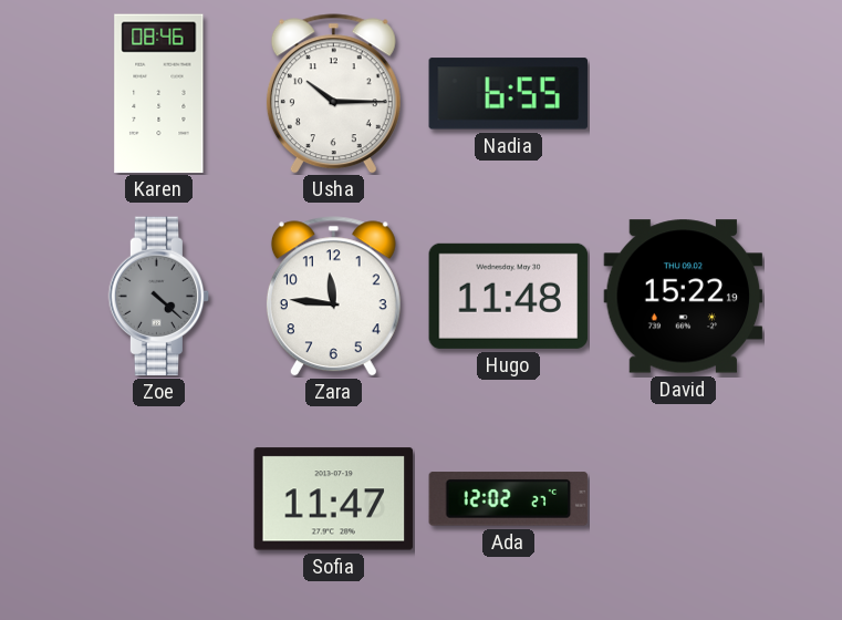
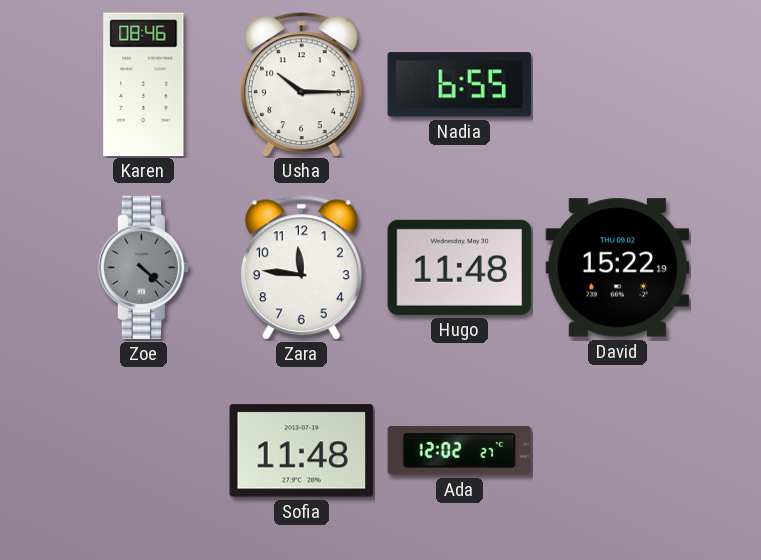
Sofia: 11:47 -> 11:48 (302, 451)
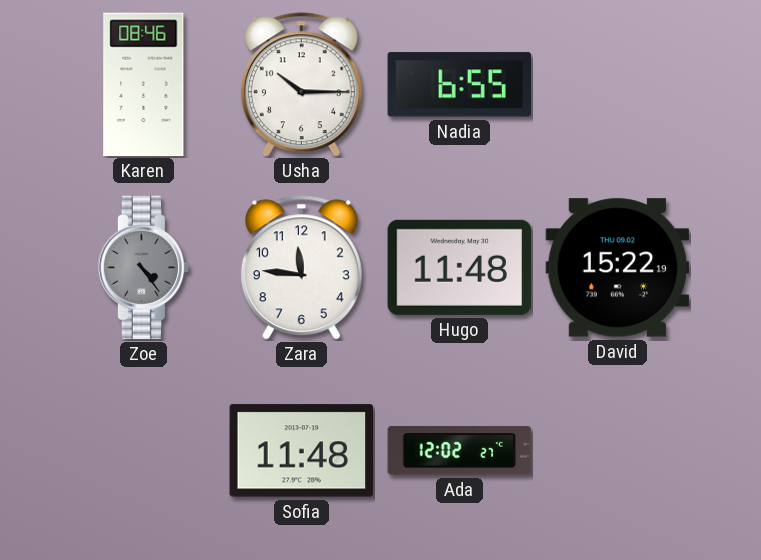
Zoe: 4:22 -> 4:24 (144, 268)
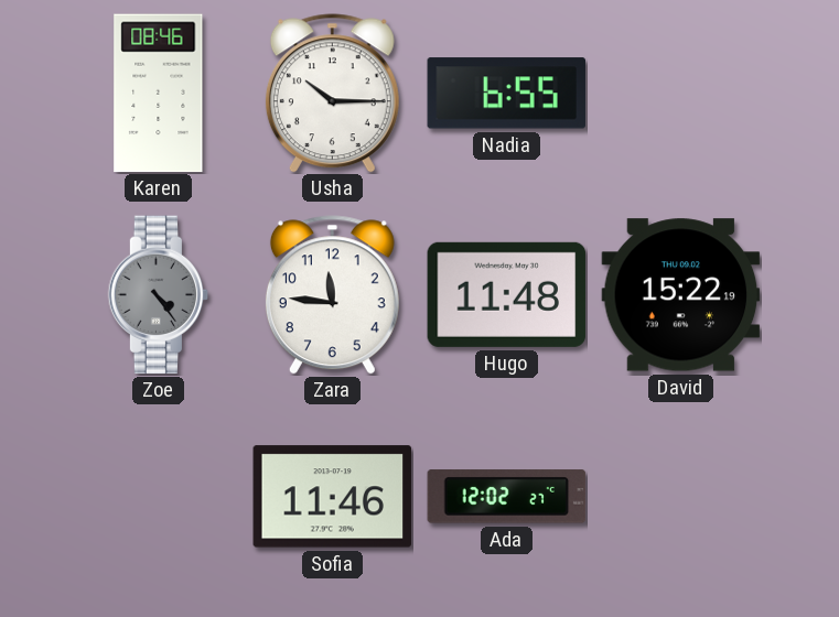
Sofia: 11:48 -> 11:46 (333, 497)
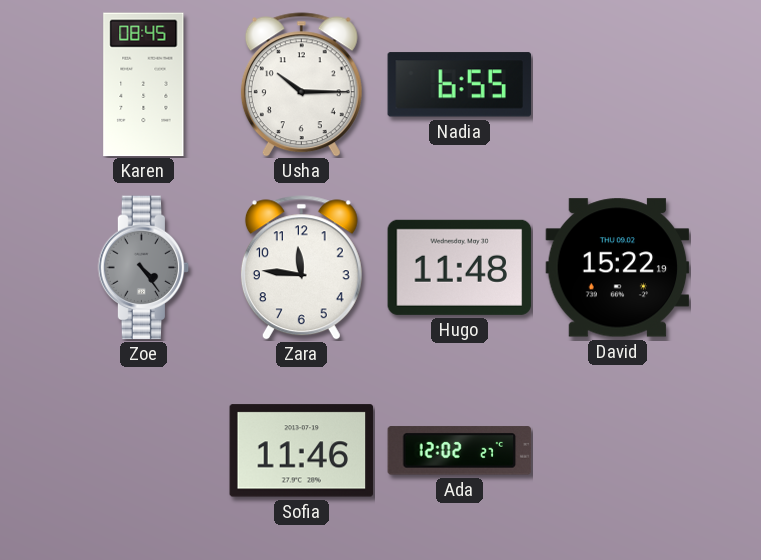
Karen: 08:46 -> 08:45 (144, 85)
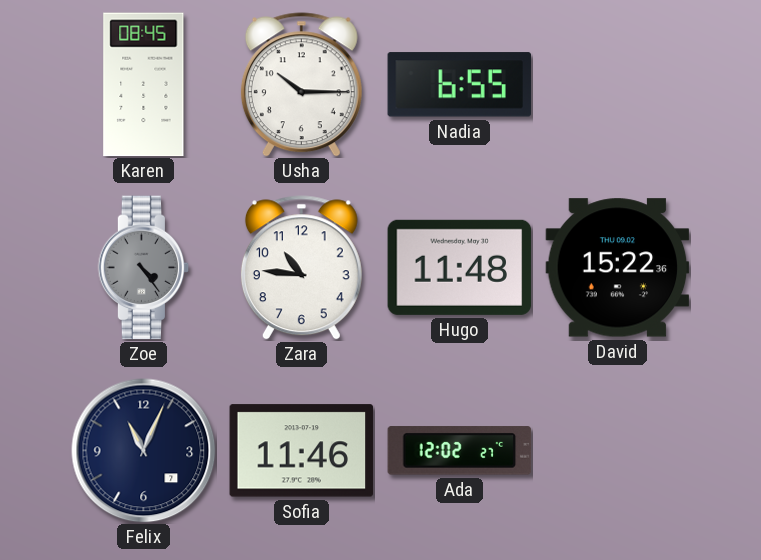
Zara: 11:46 -> 10:46 (301, 268)
David: 15:22:19 -> 15:22:36 (618, 268)
Felix: none -> 11:04 (144, 451)
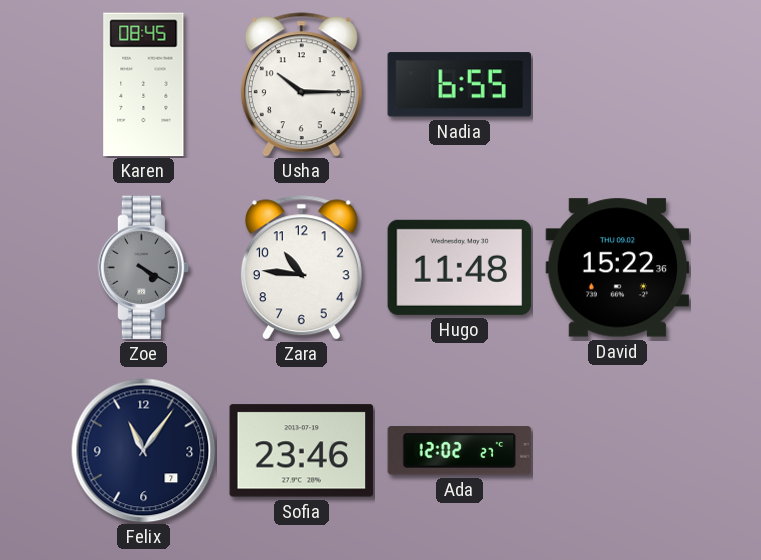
Zoe: 4:24 -> 4:20 (144, 268)
Felix: 11:04 -> 11:06 (144, 451)
Sofia: 11:46 -> 23:46 (302, 451)
